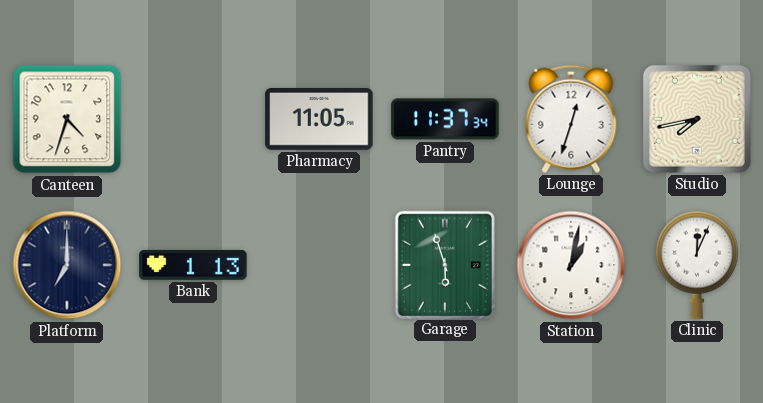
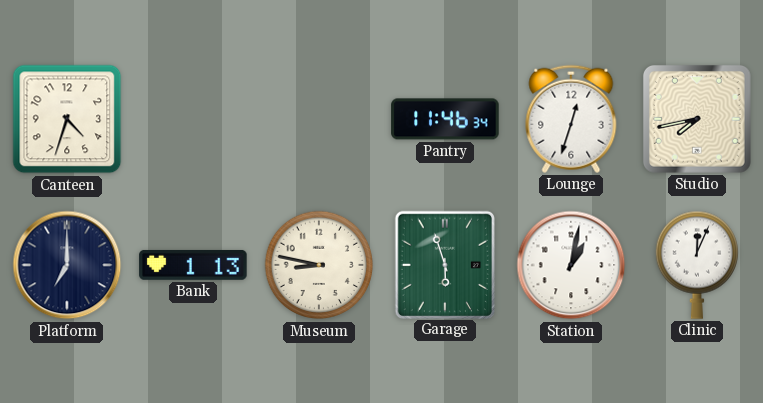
Pharmacy: 11:05 -> none (319, 120)
Pantry: 11:37 -> 11:46 (445, 119)
Museum: none -> 8:47 (319, 265)
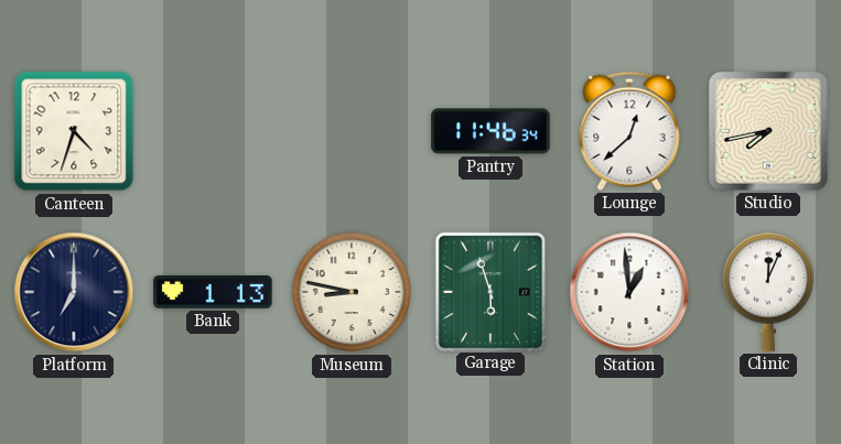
Lounge: 12:33 -> 12:38 (629, 131)
Station: 1:02 -> 12:59 (629, 292)
